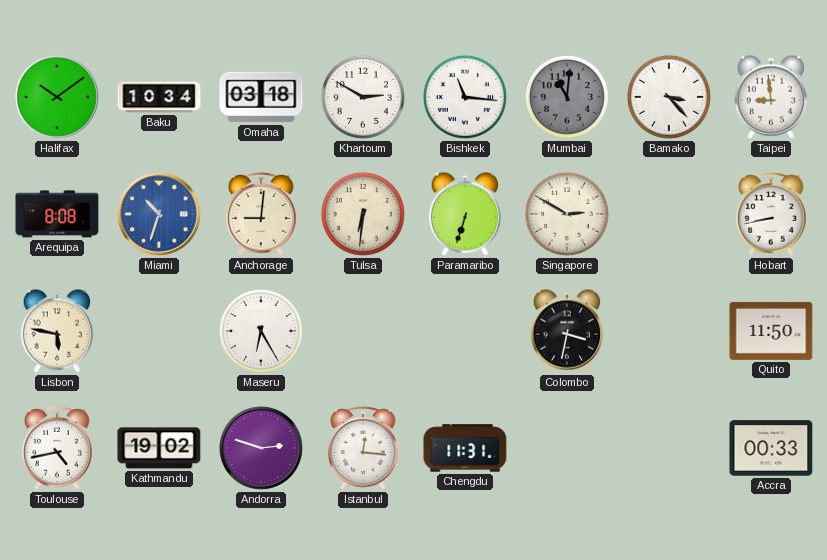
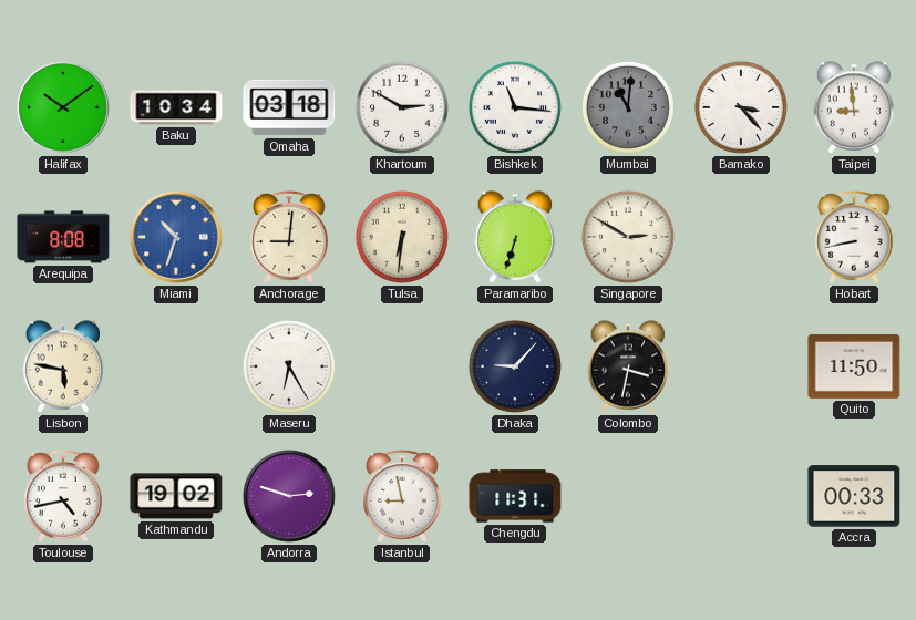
Dhaka: none -> 9:07 (515, 366)
Istanbul: 12:16 -> 8:58 (402, 496)
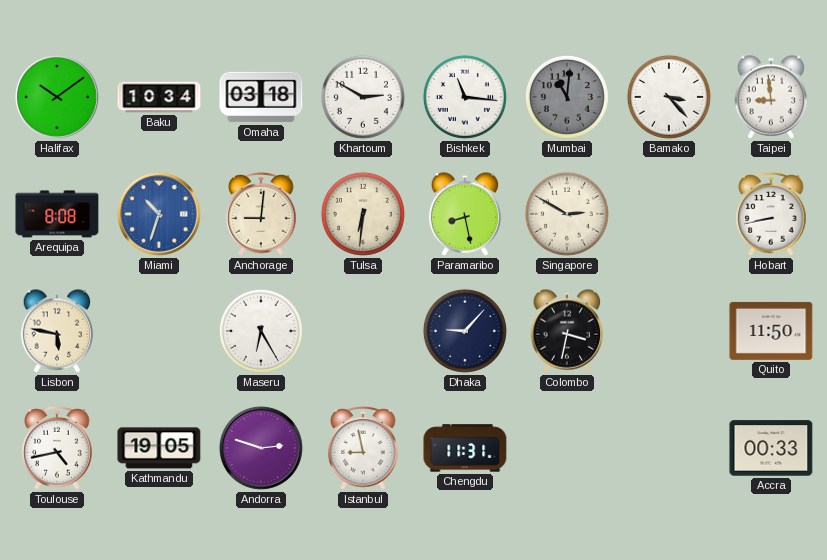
Paramaribo: 6:33 -> 8:28 (465, 214)
Kathmandu: 19:02 -> 19:05 (159, 448)
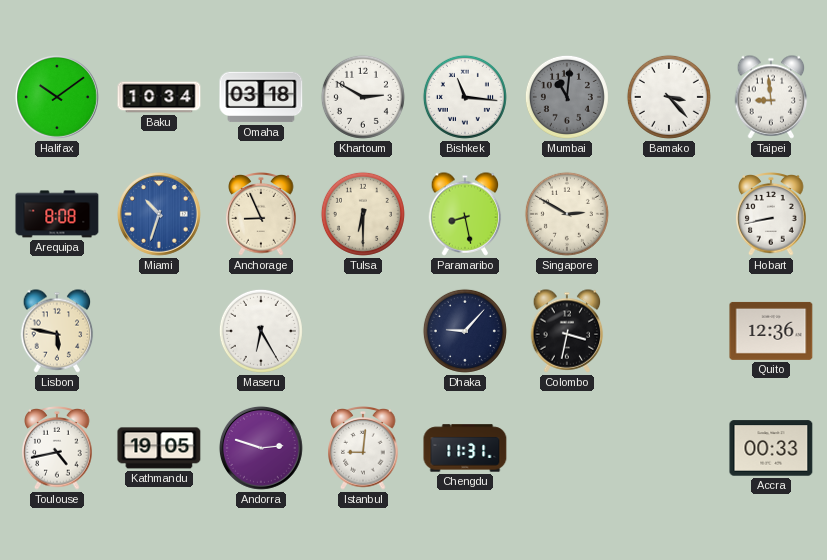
Anchorage: 9:01 -> 8:56 (261, 214)
Tulsa: 6:31 -> 6:30 (363, 214)
Quito: 11:50 -> 12:36 (771, 331)
Istanbul: 8:58 -> 9:01 (363, 448)
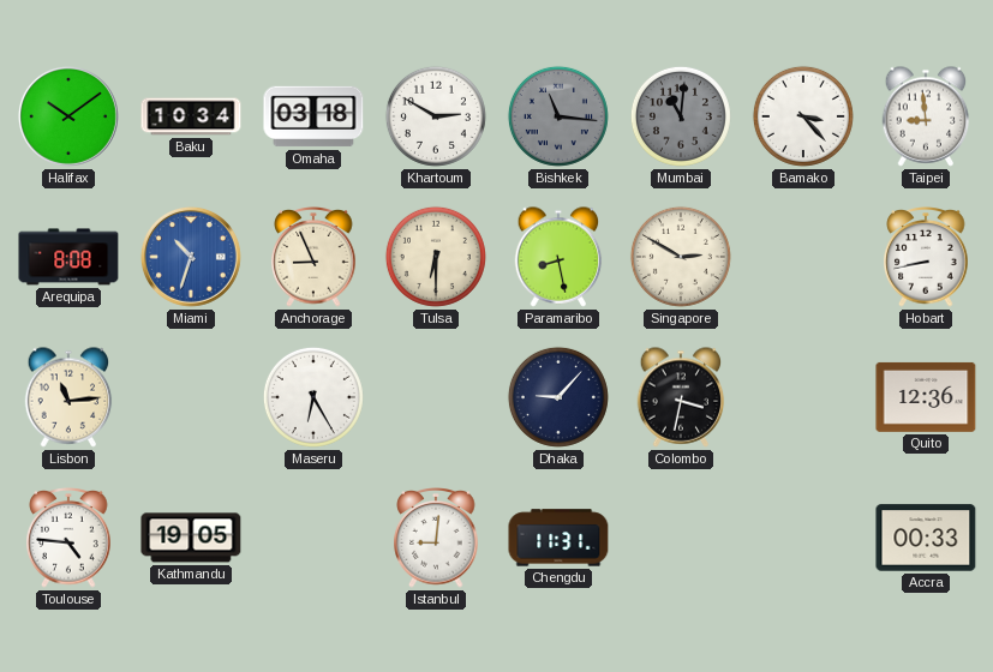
Bishkek dial: white -> grey (558, 116)
Lisbon: 5:47 -> 11:14 (68, 397)
Toulouse: 4:43 -> 4:46 (68, 538)
Andorra: 2:48 -> none (261, 448)
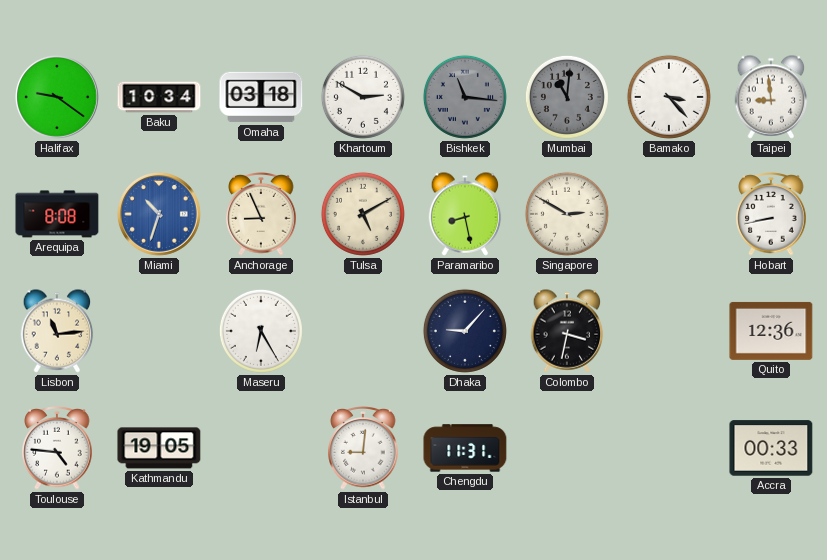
Halifax: 10:09 -> 9:21 (57, 97)
Tulsa: 6:30 -> 5:10 (363, 214)
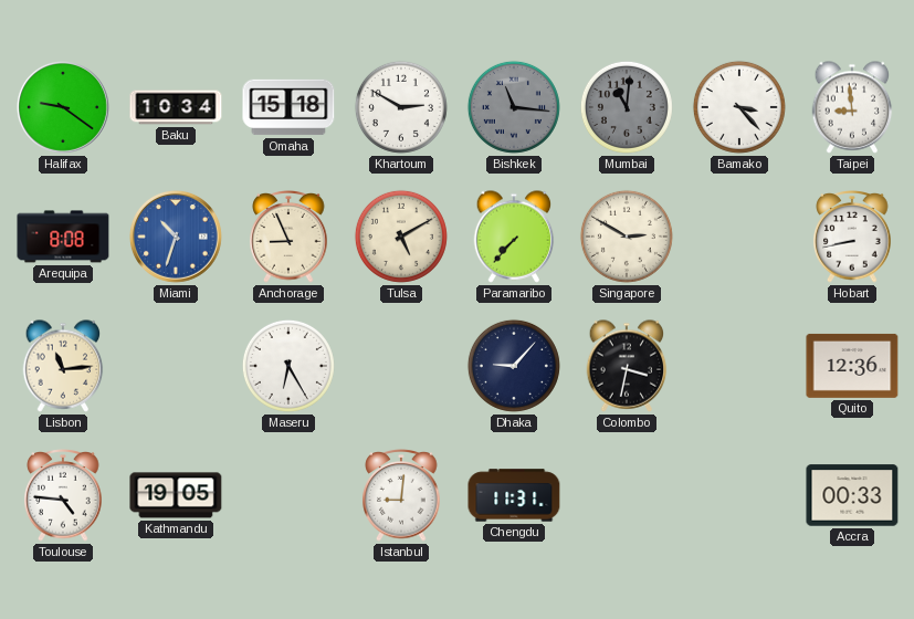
Omaha: 03:18 -> 15:18 (288, 107)
Paramaribo: 8:28 -> 7:37 (514, 237)
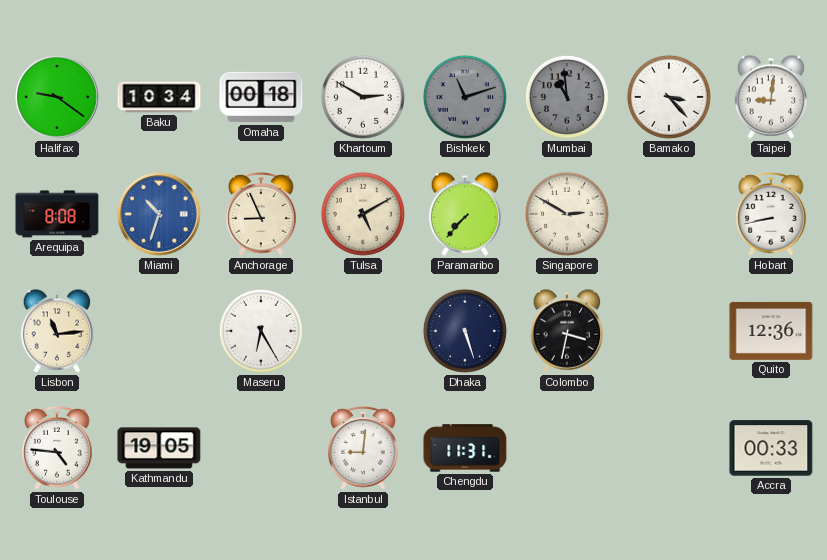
Omaha: 15:18 -> 00:18 (261, 97)
Bishkek: 11:16 -> 11:12 (465, 97)
Mumbai: 11:01 -> 10:59 (567, 97)
Taipei: 8:59 -> 9:01 (771, 97)
Dhaka: 9:07 -> 5:27 (465, 331)
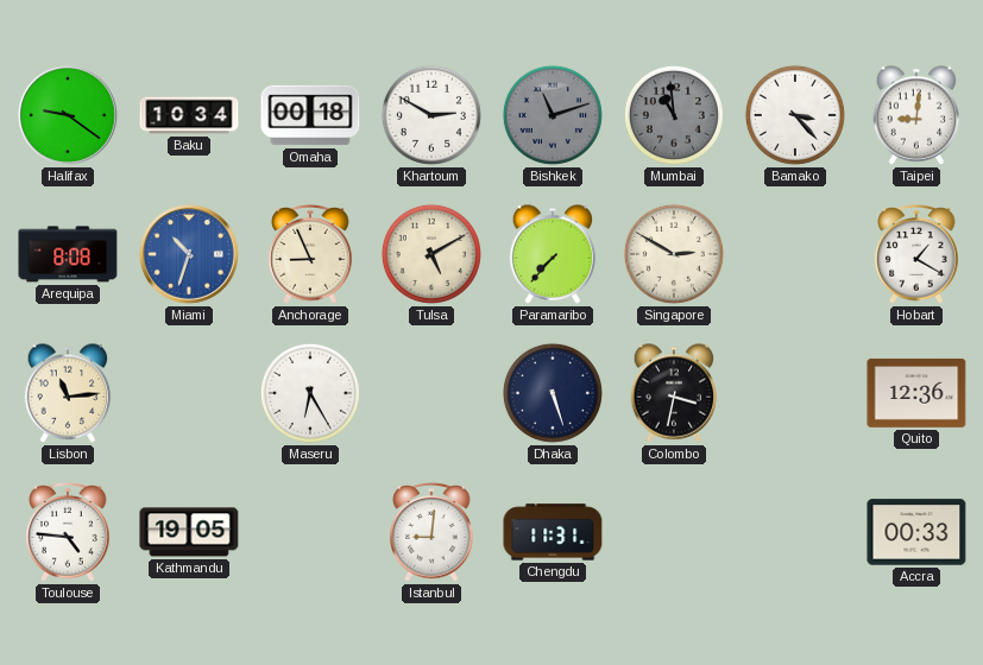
Hobart: 8:43 -> 1:20 (916, 254)
